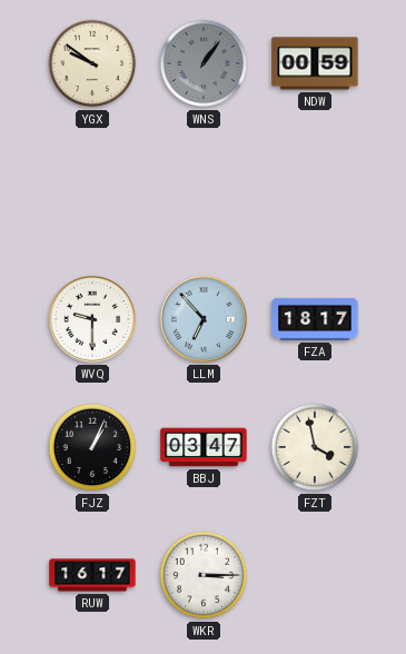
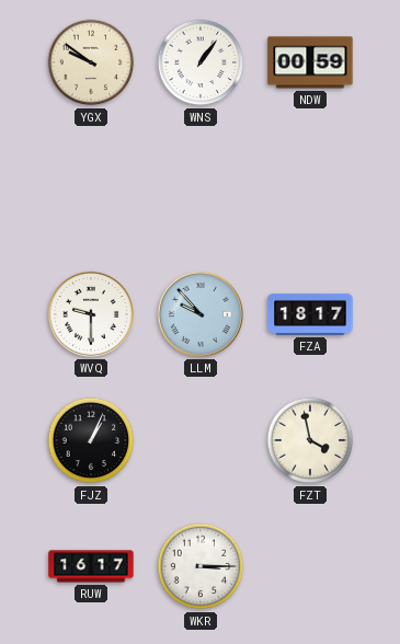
WNS dial: grey -> white (201, 62)
LLM: 6:53 -> 9:53 (201, 314)
BBJ: 03:47 -> none (204, 447)
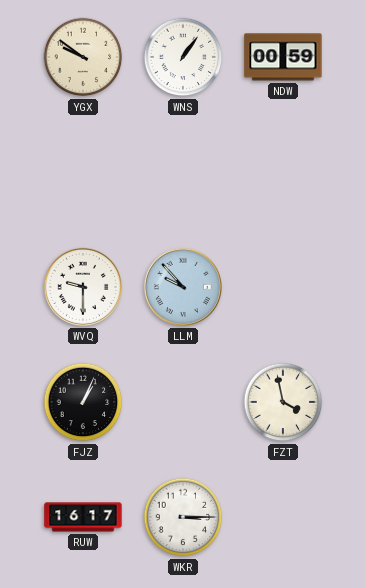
FZA: 18:17 -> none (310, 314)
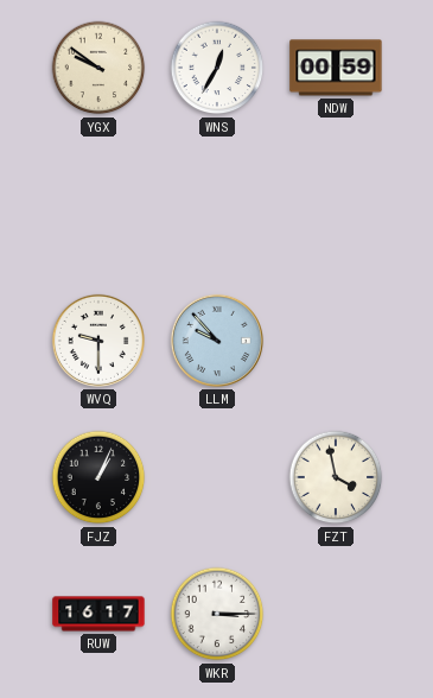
WNS: 1:06 -> 12:35 (217, 68)
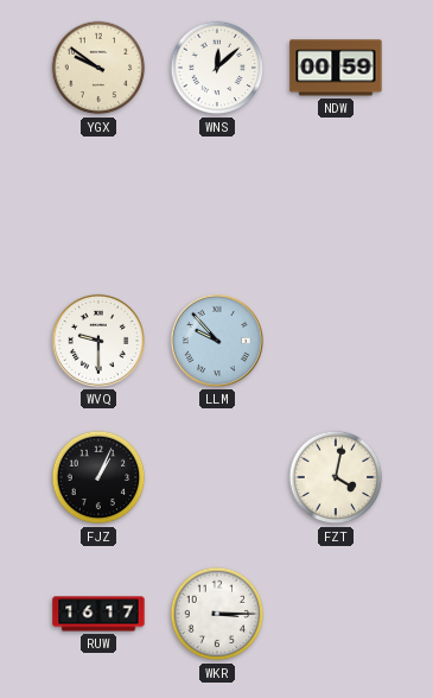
WNS: 12:35 -> 12:08 (217, 68)
FZT: 3:58 -> 4:02 (336, 477)
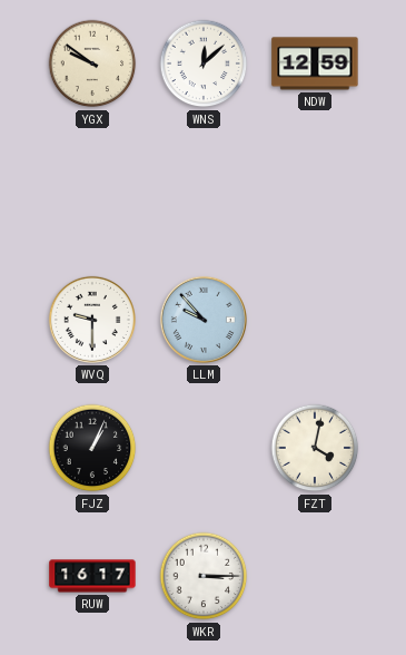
NDW: 00:59 -> 12:59 (315, 63)
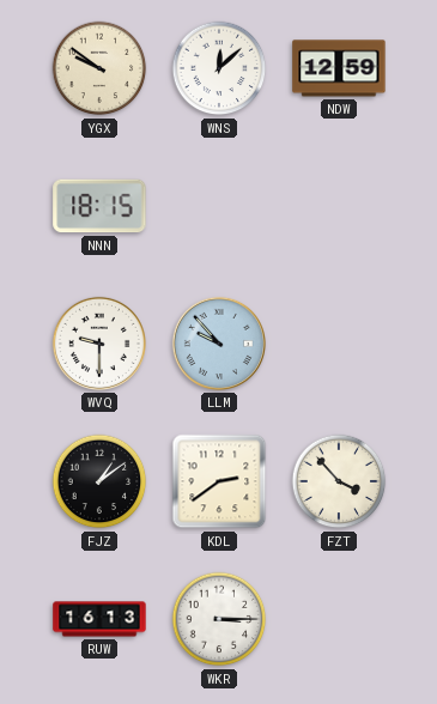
NNN: none -> 18:15 (99, 206)
FJZ: 1:04 -> 1:09 (99, 481)
KDL: none -> 2:39 (219, 481)
FZT: 4:02 -> 3:53 (339, 481)
RUW: 16:17 -> 16:13 (99, 619)
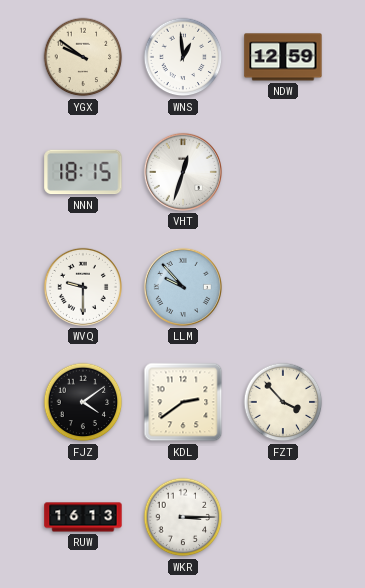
WNS: 12:08 -> 12:59 (183, 57)
VHT: none -> 12:33 (183, 172)
FJZ: 1:09 -> 4:09 (83, 402)
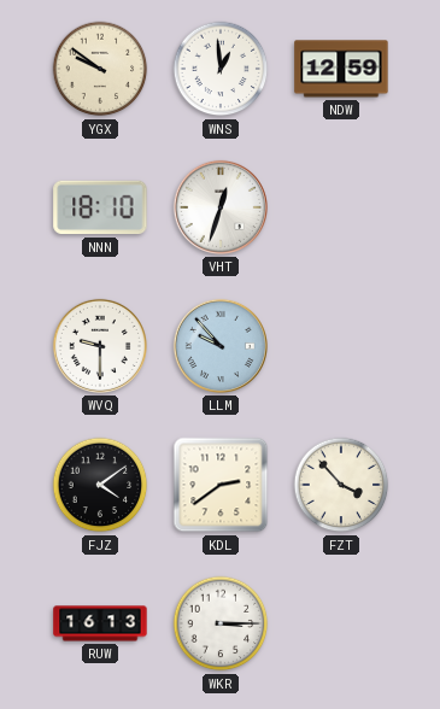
NNN: 18:15 -> 18:10 (100, 207)
